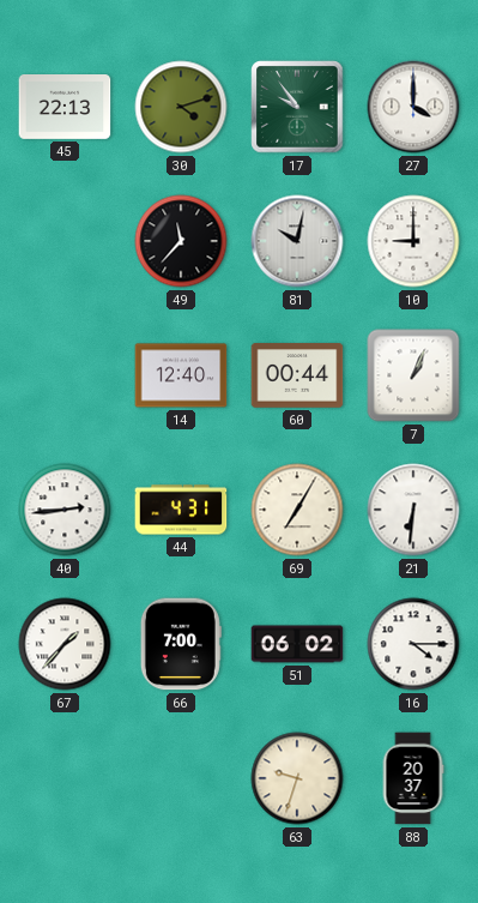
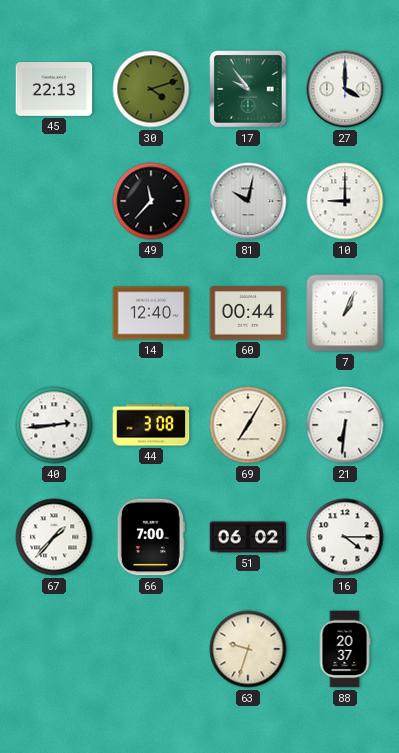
44: 4:31 -> 3:08 (151, 425)
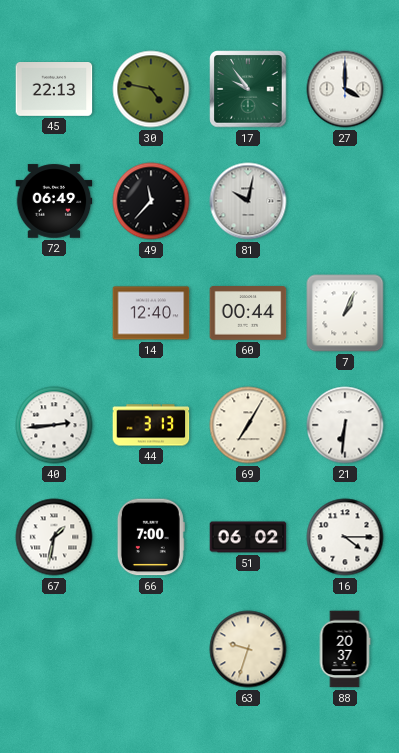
30: 4:12 -> 4:47 (151, 89)
72: none -> 06:49 (54, 201)
10: 9:00 -> none (345, 201)
44: 3:08 -> 3:13 (151, 425)
67: 1:37 -> 1:32 (54, 537)
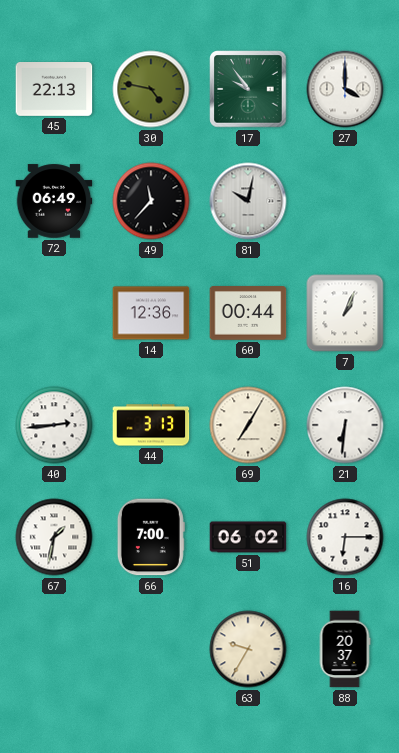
14: 12:40 -> 12:36 (151, 313)
16: 4:15 -> 6:15 (345, 537)
63: 9:33 -> 9:35 (248, 649)
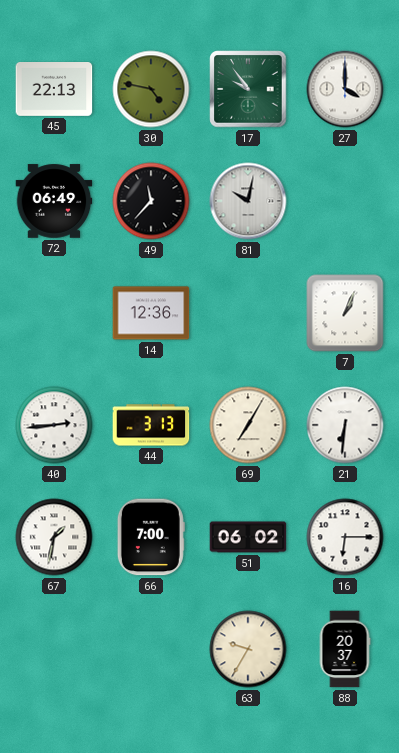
60: 00:44 -> none (248, 313)
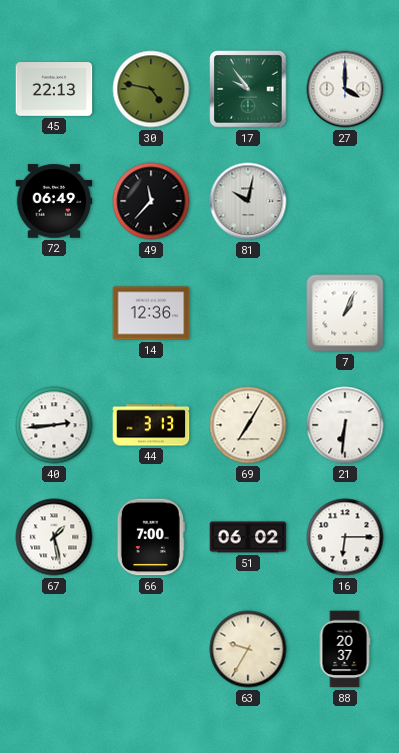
67: 1:32 -> 1:28 (54, 537)
